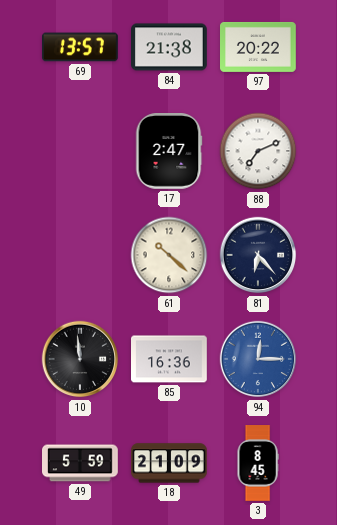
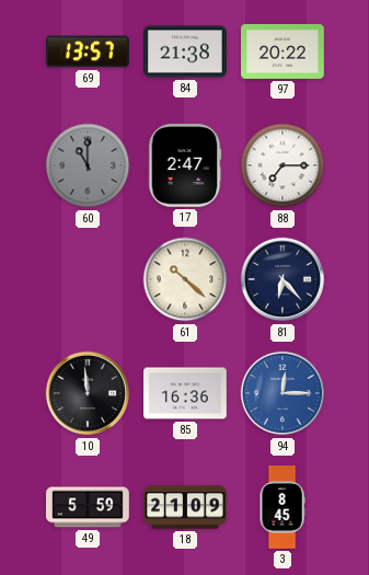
60: none -> 11:00 (88, 165)
88: 7:11 -> 7:15 (282, 165)
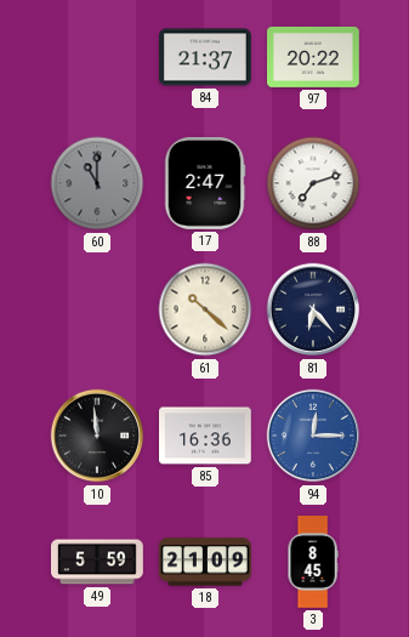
69: 13:57 -> none (89, 51)
84: 21:38 -> 21:37 (206, 57)
88: 7:15 -> 7:12 (313, 183)
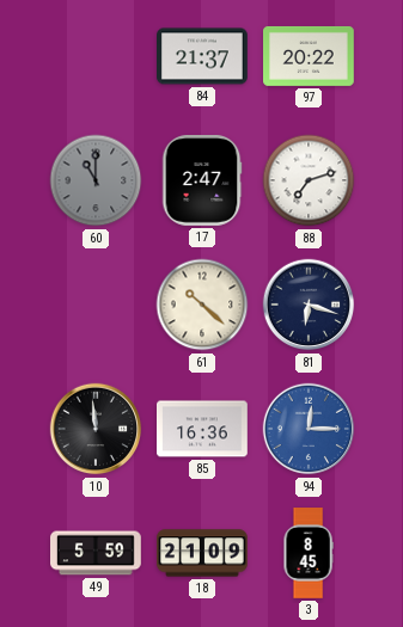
81: 6:23 -> 6:18 (309, 305)
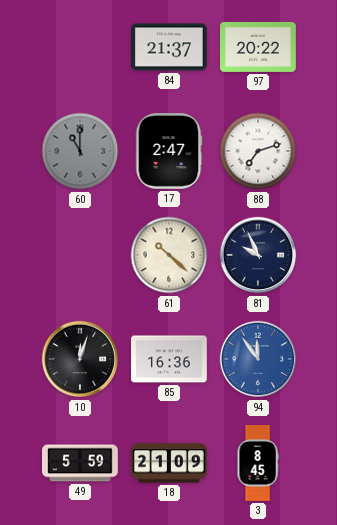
81: 6:18 -> 9:56 (258, 255)
10: 11:59 -> 12:03 (80, 359)
94: 12:15 -> 11:54 (258, 359)
